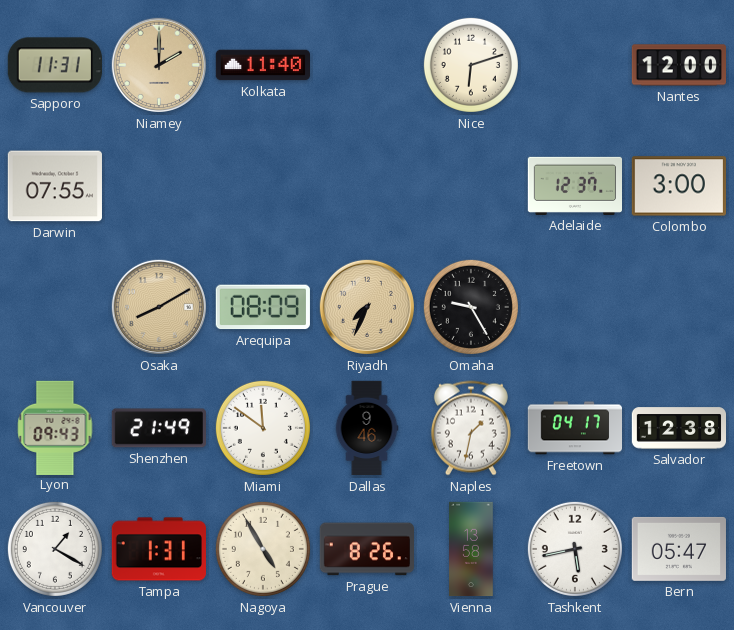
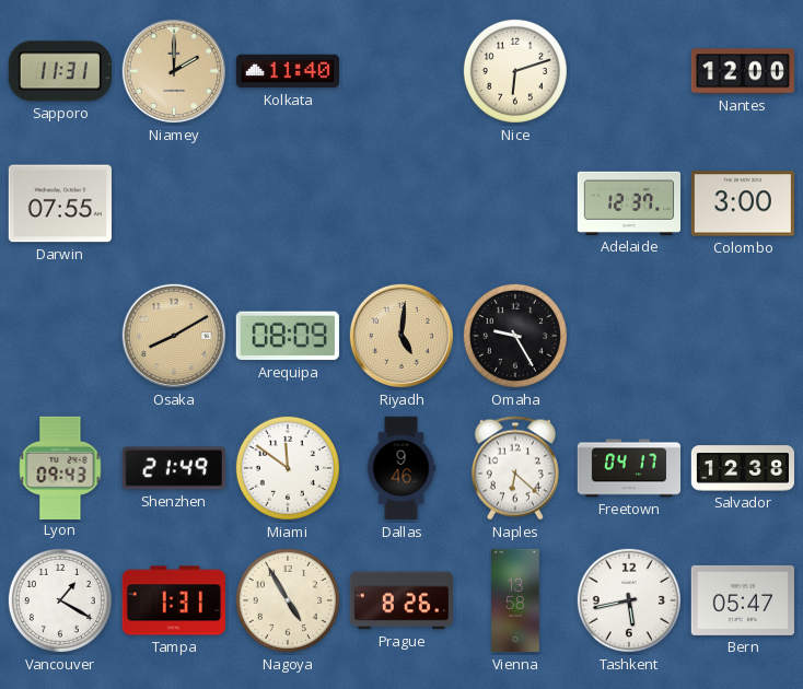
Riyadh: 7:34 -> 5:01 (401, 336)
Naples: 1:32 -> 6:22 (515, 468)
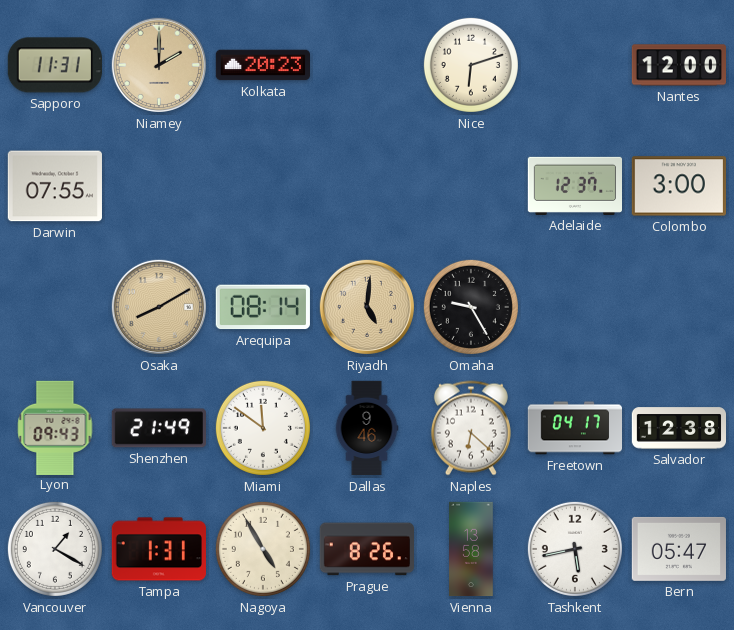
Kolkata: 11:40 -> 20:23 (262, 65)
Arequipa: 08:09 -> 08:14 (263, 307)
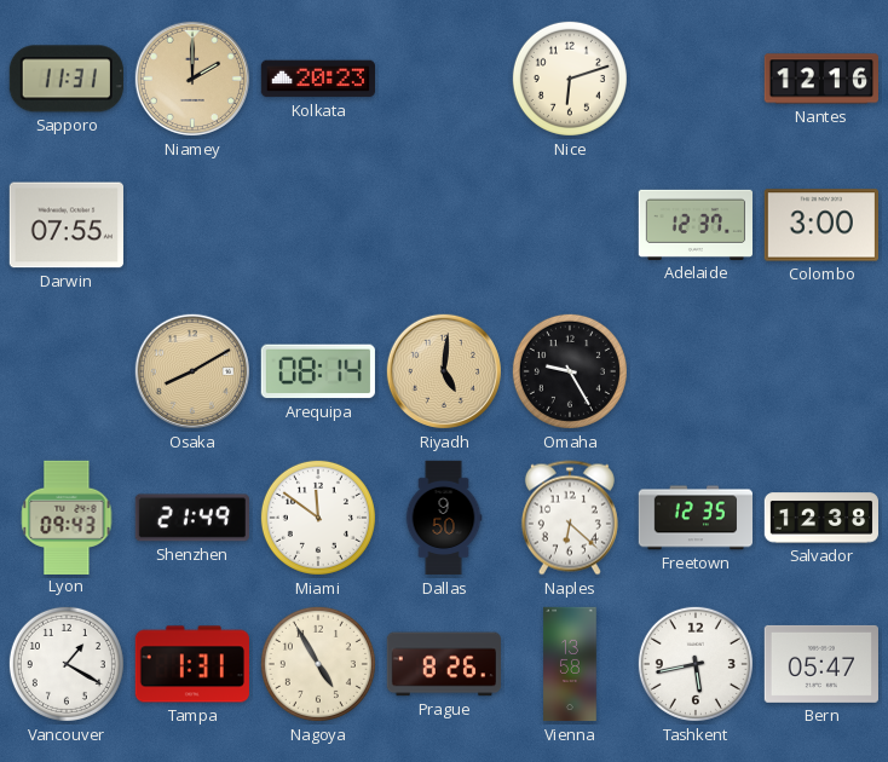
Nantes: 12:00 -> 12:16 (820, 79)
Dallas: 9:46 -> 9:50 (444, 518)
Freetown: 04:17 -> 12:35 (694, 518)
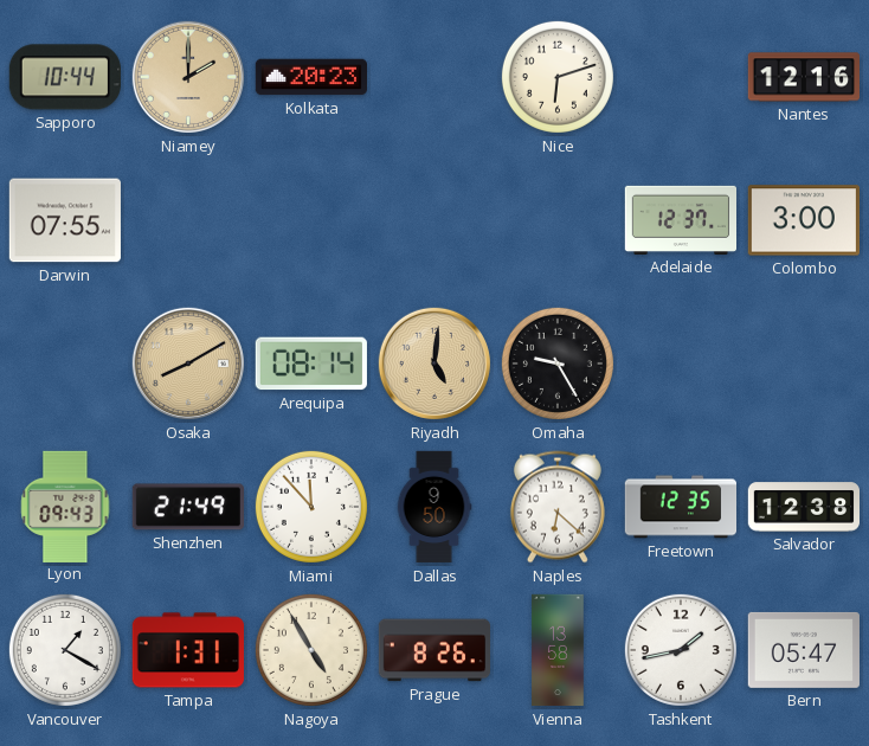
Sapporo: 11:31 -> 10:44 (65, 77)
Miami: 11:51 -> 11:53 (311, 507)
Tashkent: 5:43 -> 1:43 (681, 650)
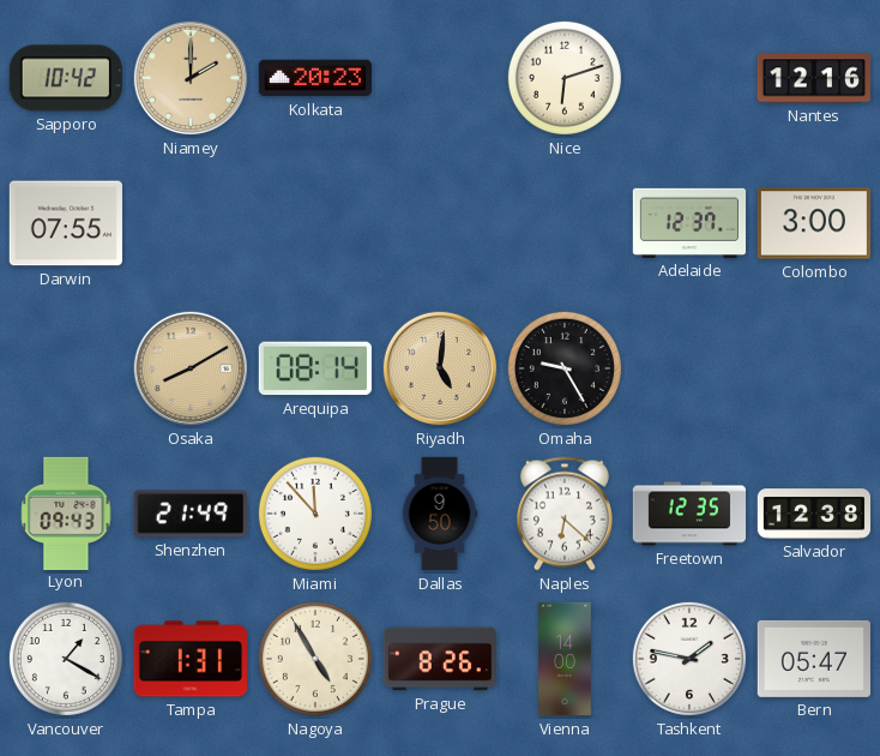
Sapporo: 10:44 -> 10:42 (66, 78)
Vienna: 13:58 -> 14:00 (565, 659)
Tashkent: 1:43 -> 1:47 (689, 659)
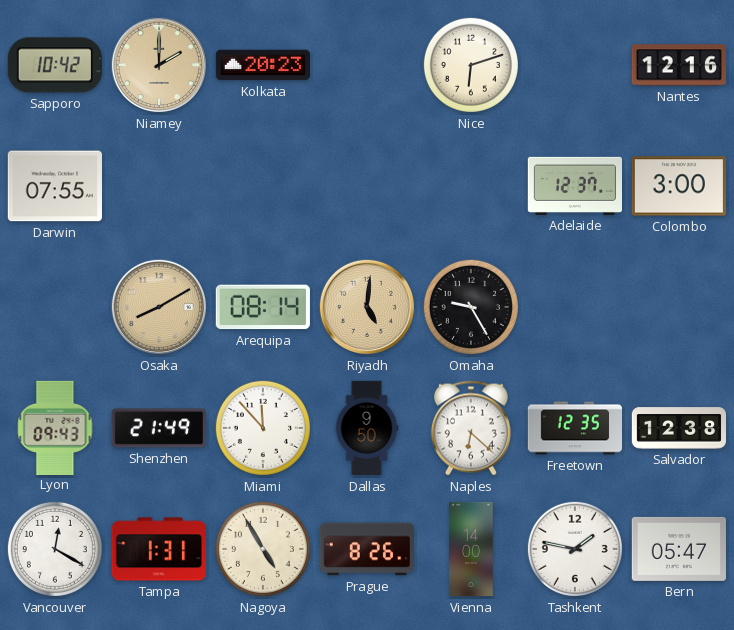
Vancouver: 1:20 -> 12:20 (55, 549)
